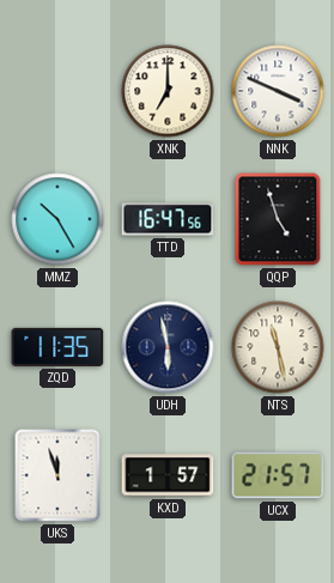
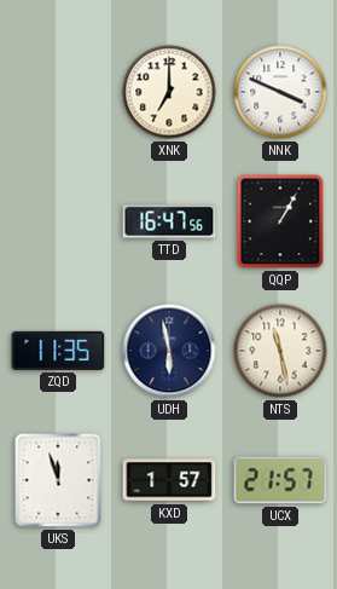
MMZ: 10:25 -> none (57, 219)
QQP: 4:57 -> 1:05 (280, 221)
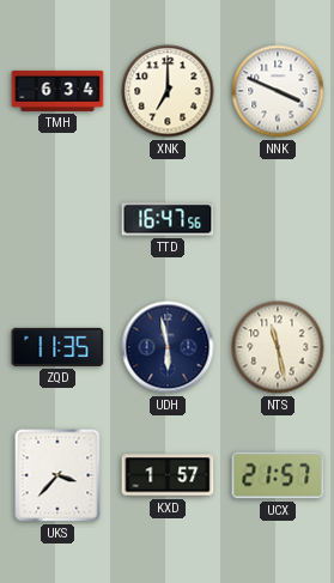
TMH: none -> 6:34 (57, 91)
QQP: 1:05 -> none (280, 221)
UKS: 11:57 -> 3:37 (57, 475)
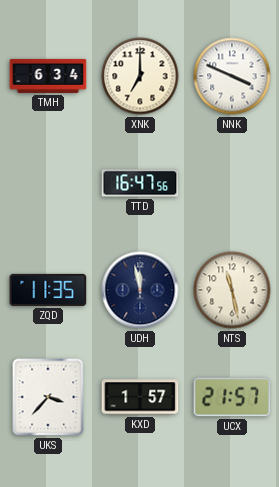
UDH: 5:58 -> 11:58 (140, 290)
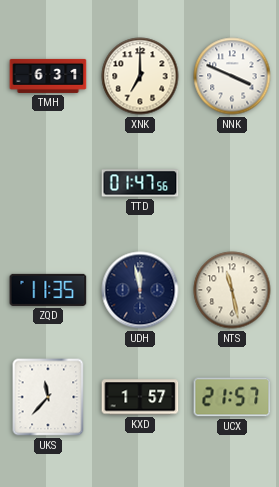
TMH: 6:34 -> 6:31 (48, 76)
TTD: 16:47 -> 01:47 (140, 183)
UKS: 3:37 -> 11:37 (48, 397)
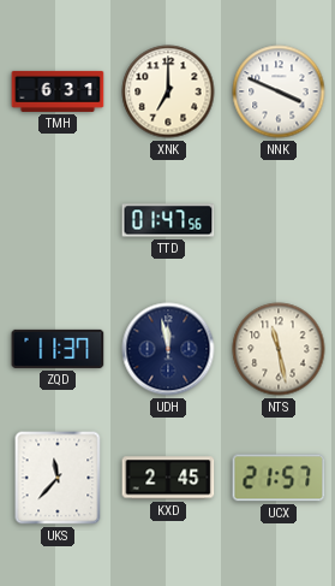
ZQD: 11:35 -> 11:37 (58, 349)
KXD: 1:57 -> 2:45 (168, 478)
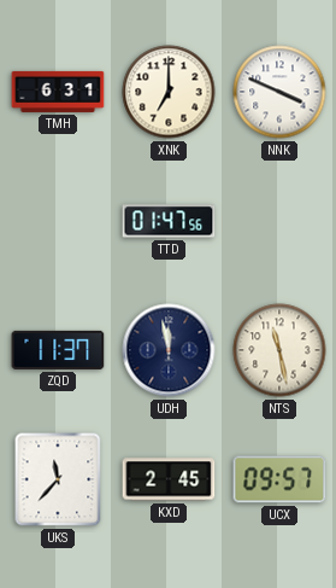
UCX: 21:57 -> 09:57 (279, 479)
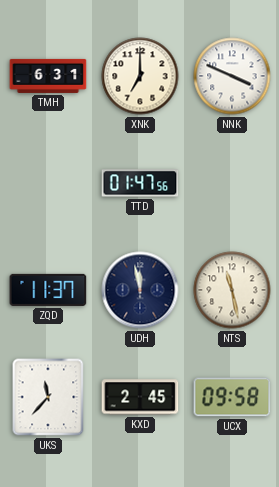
UCX: 09:57 -> 09:58 (232, 397)
